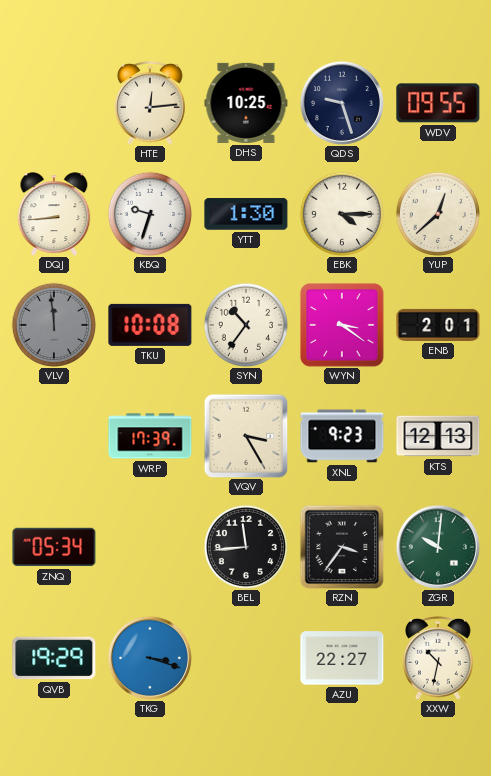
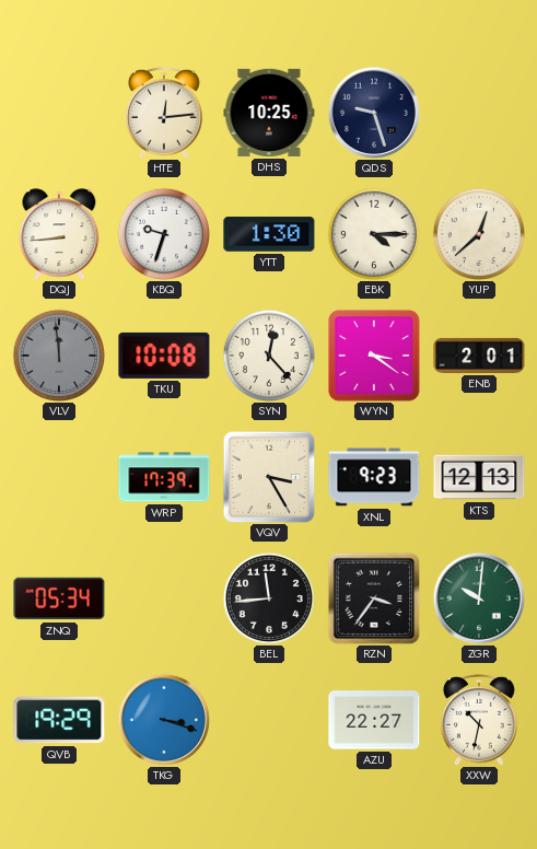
WDV: 09:55 -> none (438, 103)
SYN: 10:36 -> 12:23 (268, 354)
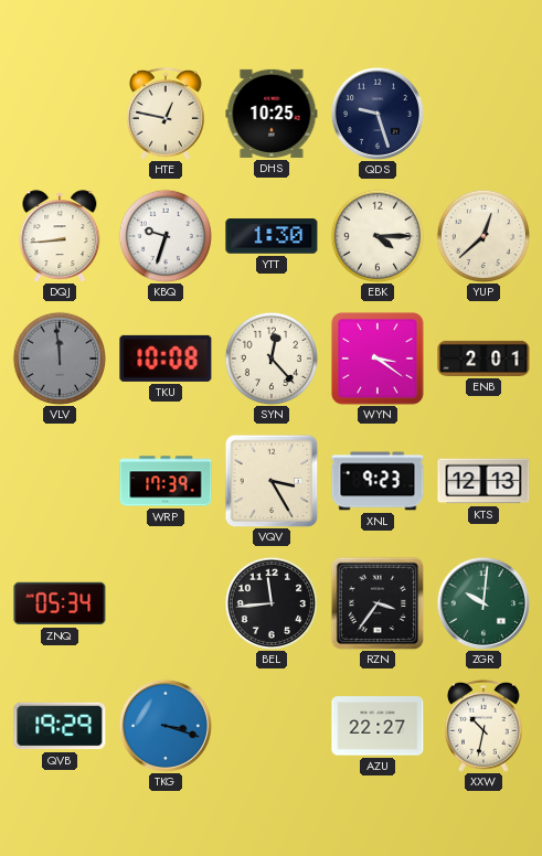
HTE: 12:14 -> 12:47 (167, 114)
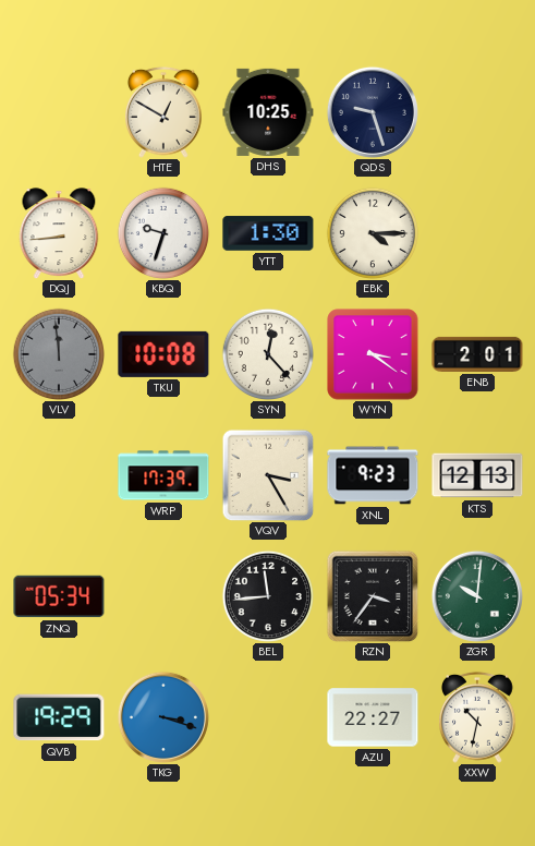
HTE: 12:47 -> 12:50 (165, 112)
YUP: 12:38 -> none (482, 235)
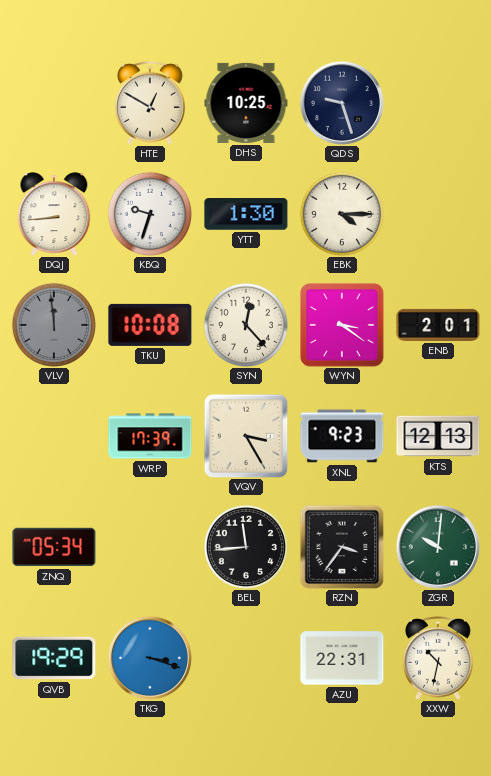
AZU: 22:27 -> 22:31 (342, 658)
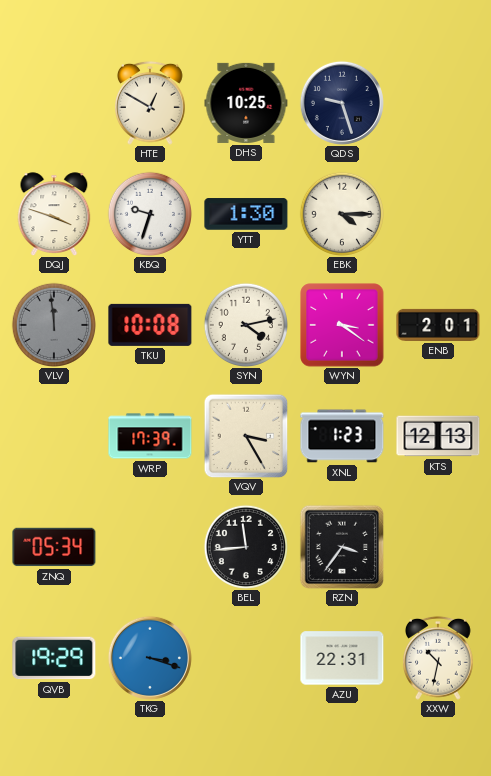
DQJ: 8:44 -> 3:48 (54, 214)
SYN: 12:23 -> 4:13 (245, 324)
XNL: 9:23 -> 1:23 (342, 436)
ZGR: 10:01 -> none (438, 547)
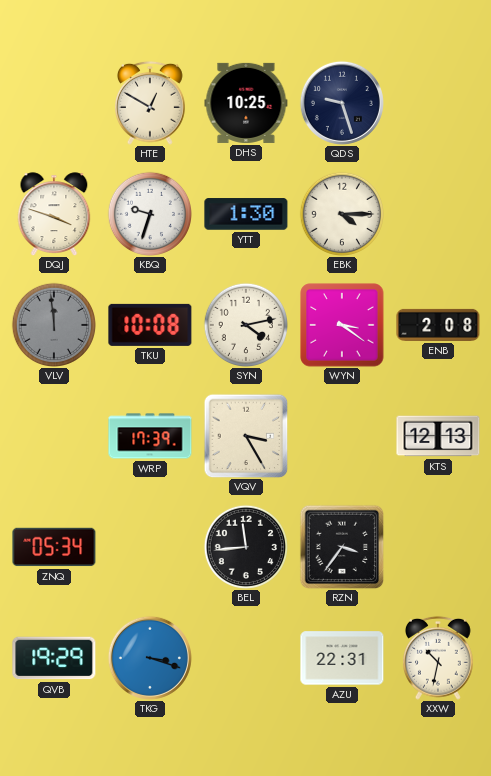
ENB: 2:01 -> 2:08 (438, 325)
XNL: 1:23 -> none (342, 436)
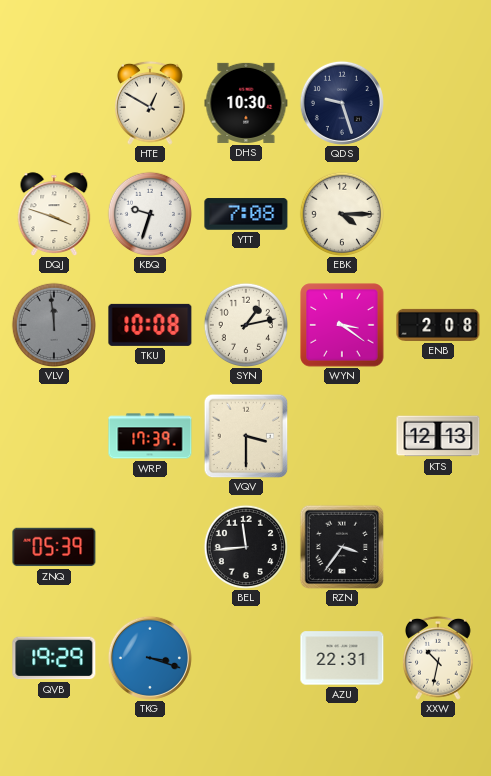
DHS: 10:25 -> 10:30 (246, 103)
YTT: 1:30 -> 7:08 (246, 214)
SYN: 4:13 -> 1:13 (245, 324)
VQV: 3:25 -> 3:30 (246, 436)
ZNQ: 05:34 -> 05:39 (54, 547)
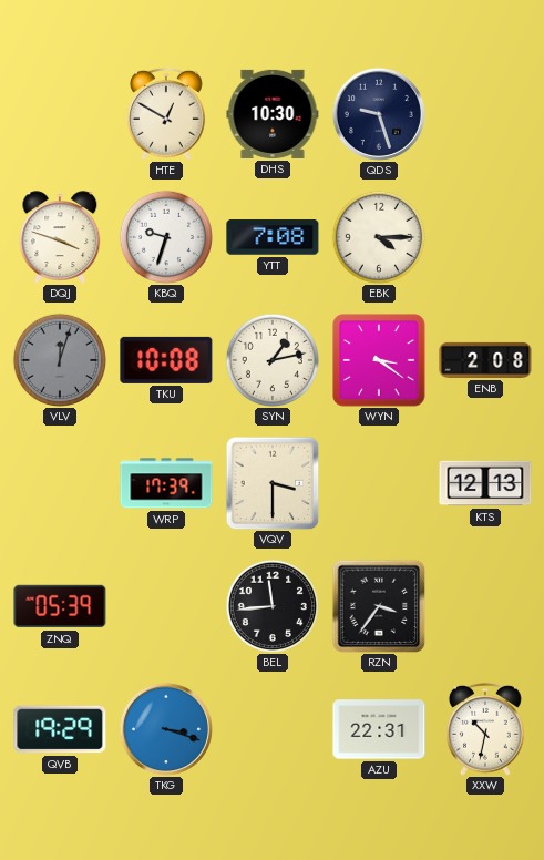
VLV: 11:59 -> 12:03 (59, 359)
